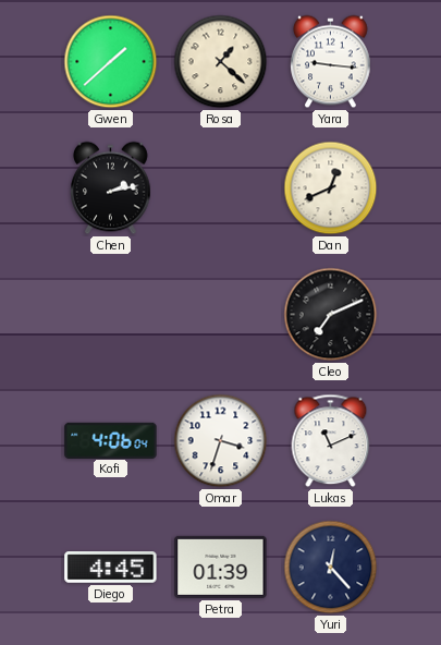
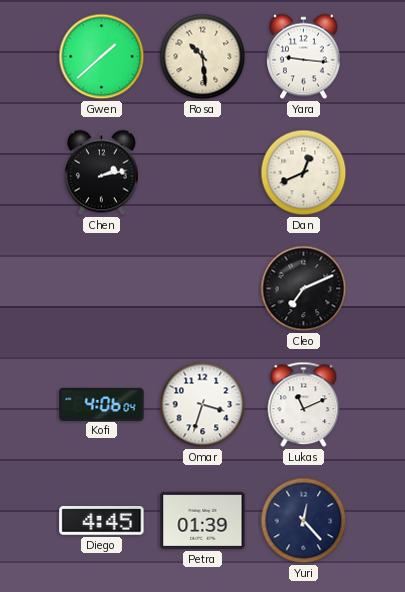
Rosa: 1:22 -> 10:29 (203, 57)
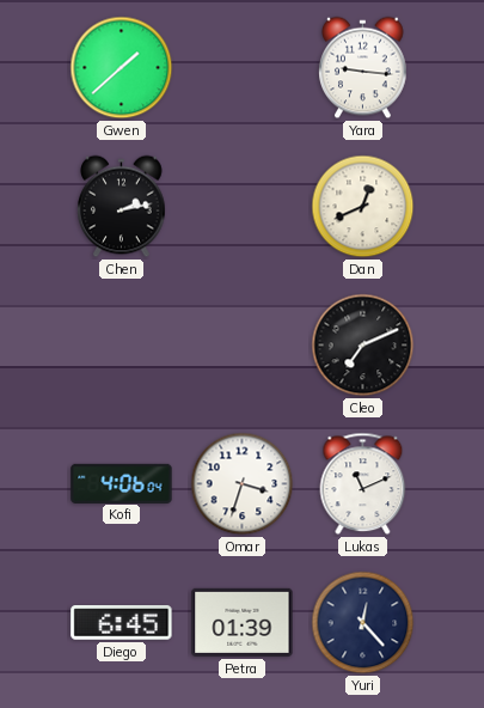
Rosa: 10:29 -> none (203, 57)
Diego: 4:45 -> 6:45 (122, 623)
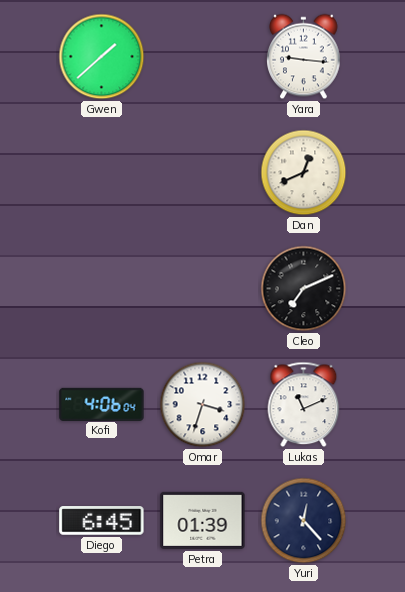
Chen: 2:13 -> none (122, 207)
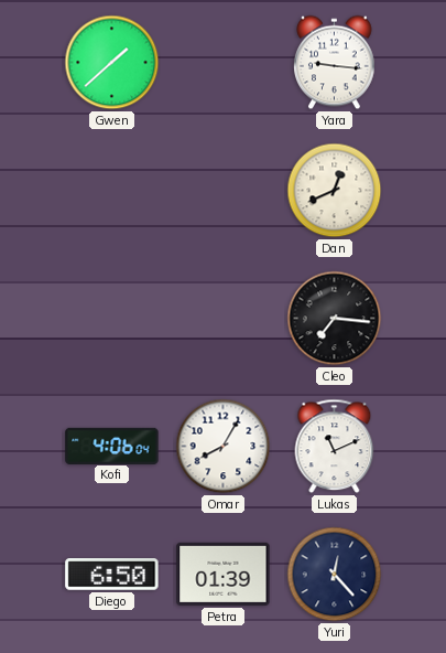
Cleo: 7:11 -> 7:16 (335, 319)
Omar: 3:33 -> 8:05 (224, 447)
Diego: 6:45 -> 6:50 (112, 575)
